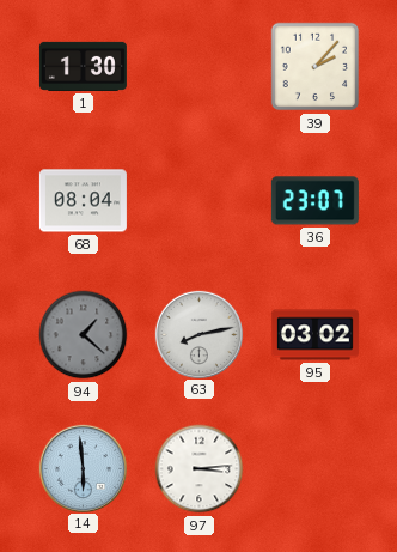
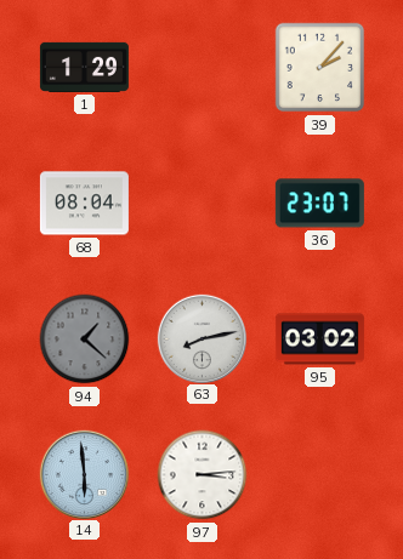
1: 1:30 -> 1:29 (84, 67)
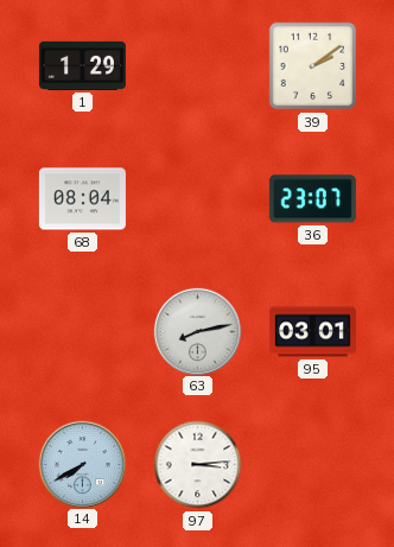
39: 2:07 -> 2:09 (313, 66)
94: 1:22 -> none (85, 340)
95: 03:02 -> 03:01 (312, 332)
14: 5:59 -> 7:40 (82, 464)
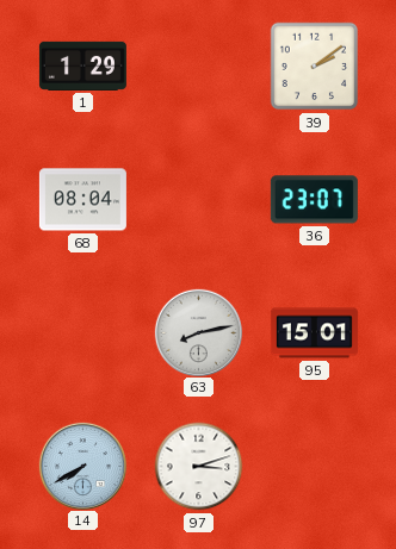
95: 03:01 -> 15:01 (314, 333)
97: 3:14 -> 3:12 (199, 467)
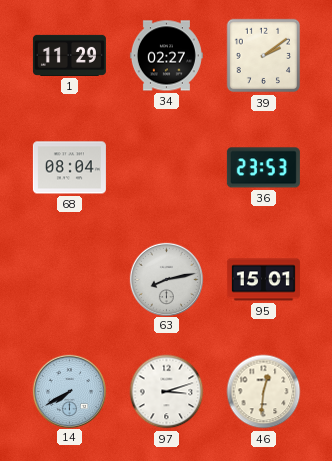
1: 1:29 -> 11:29 (69, 55)
34: none -> 02:27 (166, 56)
36: 23:07 -> 23:53 (263, 168)
46: none -> 12:31 (264, 392)
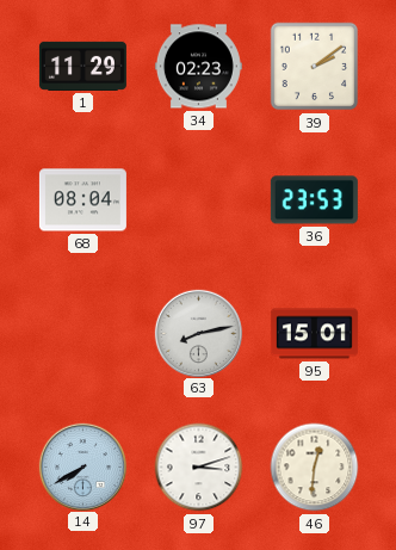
34: 02:27 -> 02:23 (198, 67)
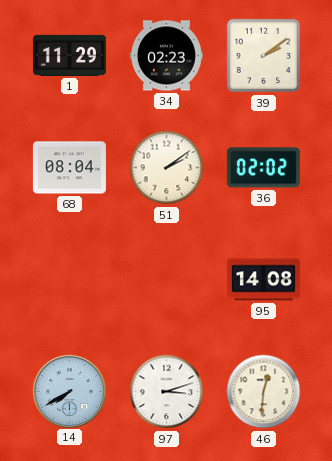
51: none -> 2:09 (167, 168)
36: 23:53 -> 02:02 (263, 168)
63: 8:13 -> none (198, 333)
95: 15:01 -> 14:08 (263, 280)
